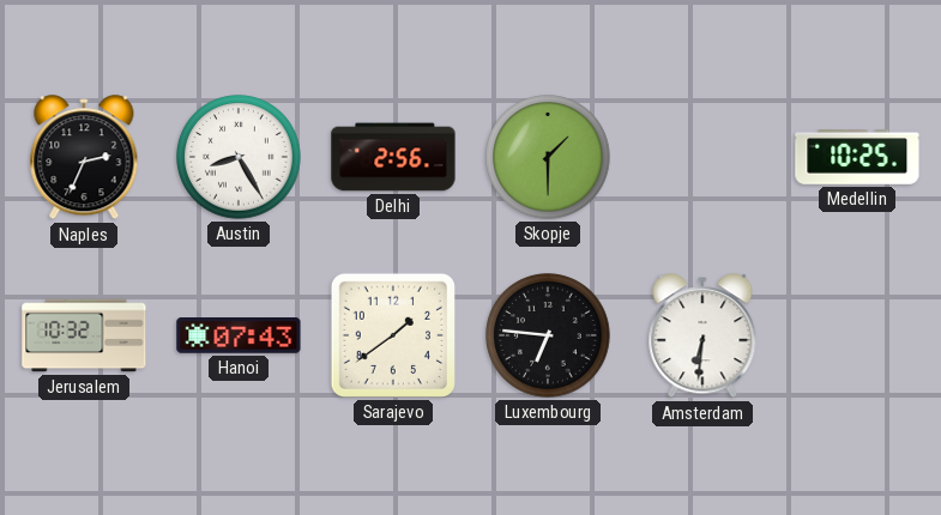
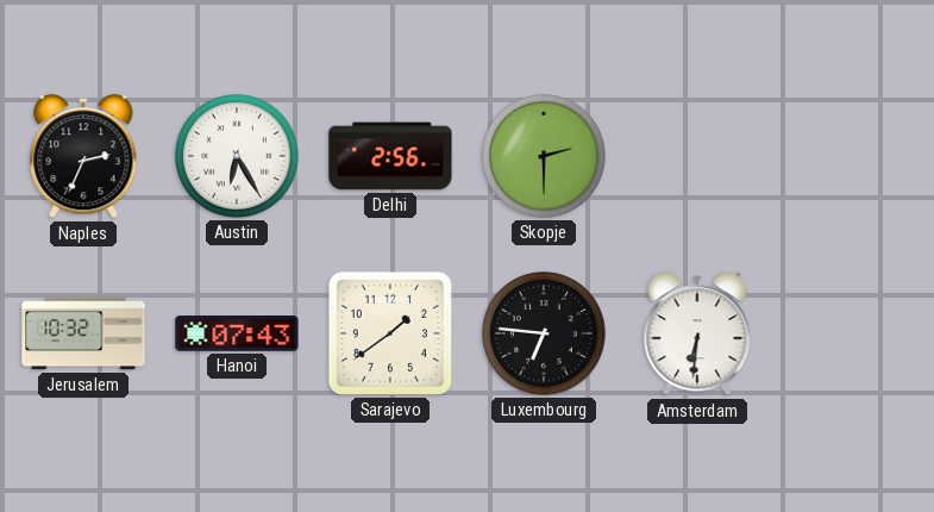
Austin: 8:25 -> 6:25 (237, 156)
Skopje: 1:30 -> 2:30 (544, 156)
Medellin: 10:25 -> none (857, 158)
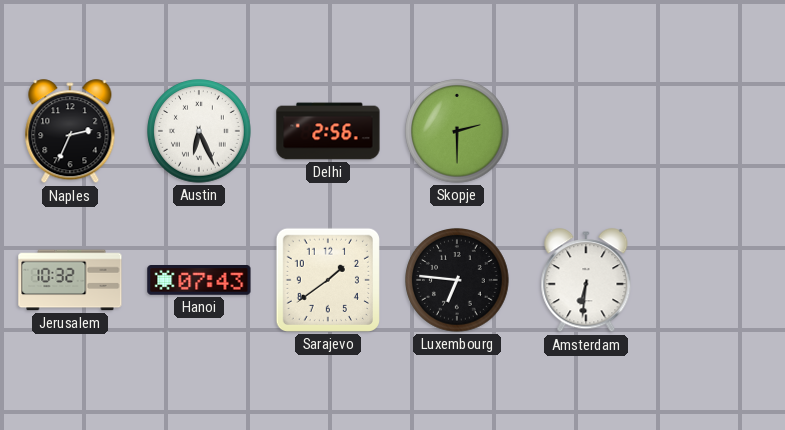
Austin: 6:25 -> 6:26 (199, 131)
